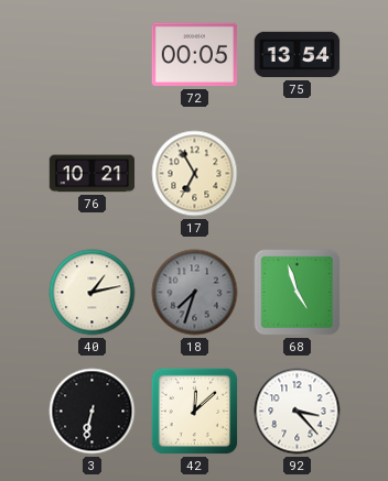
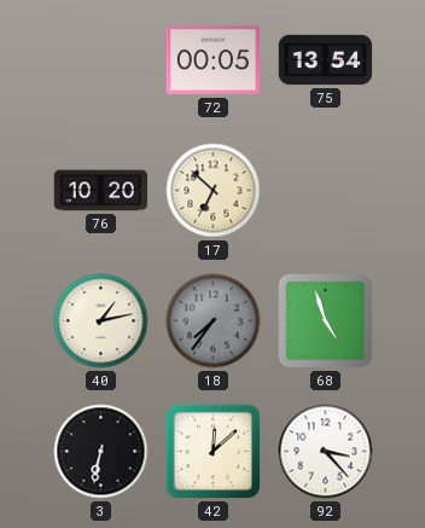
76: 10:21 -> 10:20 (101, 191)
17: 6:55 -> 6:52 (214, 191)
18: 7:33 -> 7:36 (214, 321)
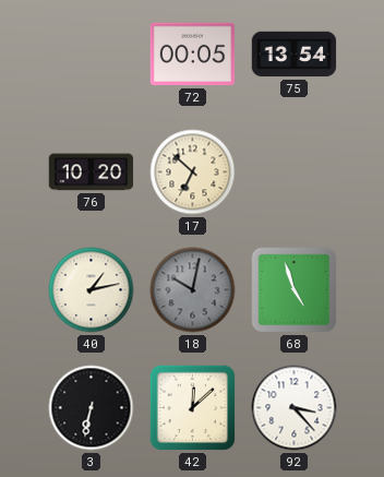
18: 7:36 -> 10:02 (193, 290)
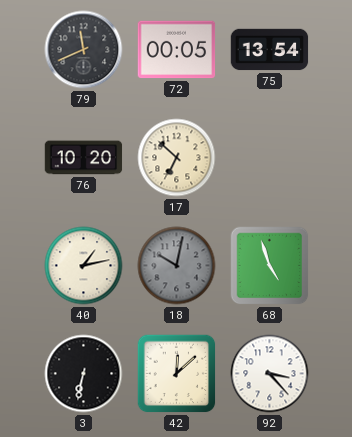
79: none -> 11:41 (84, 50)
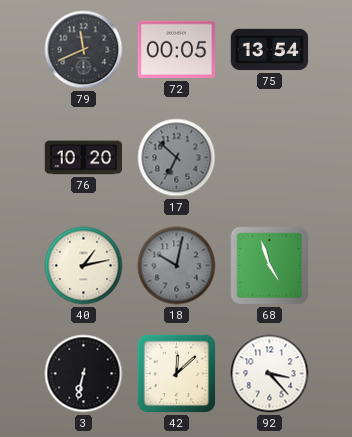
17 dial: cream -> grey (177, 158)
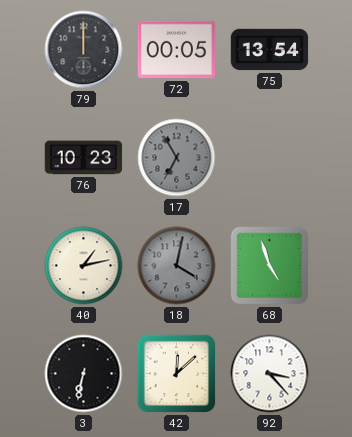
79: 11:41 -> 12:00 (84, 50)
76: 10:20 -> 10:23 (84, 158)
17: 6:52 -> 6:55 (177, 158)
18: 10:02 -> 4:02 (177, 266)
